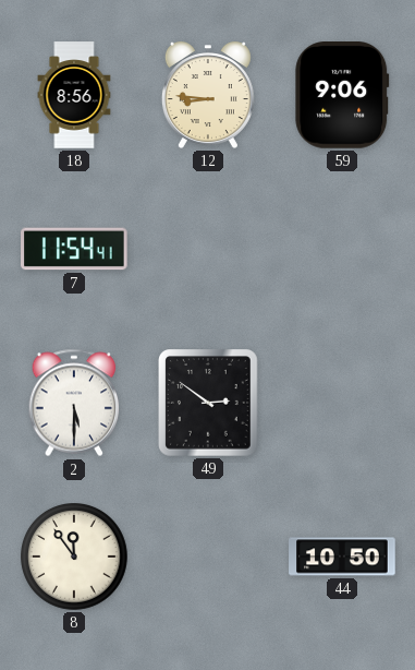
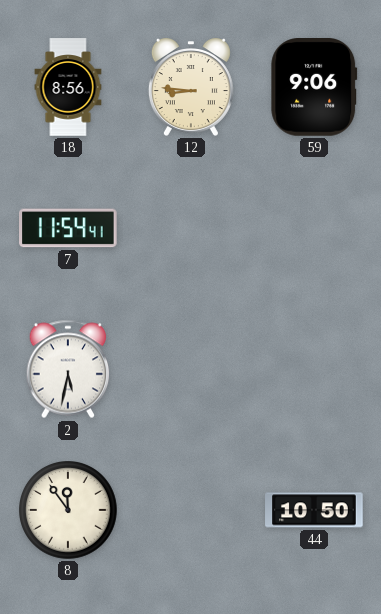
2: 5:30 -> 5:32 (68, 369)
49: 2:51 -> none (209, 404)
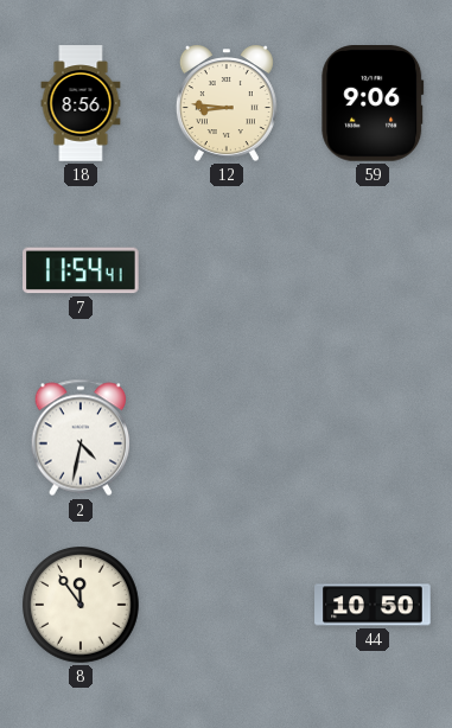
2: 5:32 -> 4:32 (81, 438)
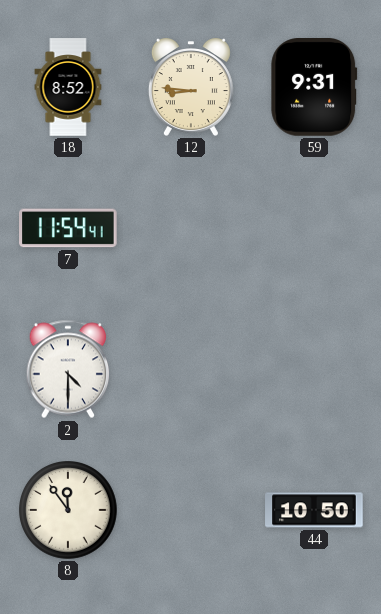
18: 8:56 -> 8:52 (68, 87)
59: 9:06 -> 9:31 (314, 88)
2: 4:32 -> 4:30 (68, 369)
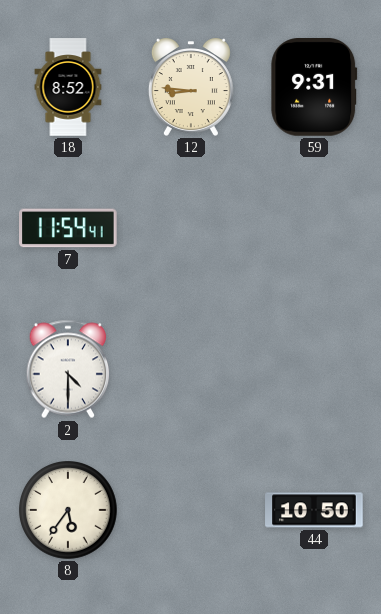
8: 11:54 -> 5:36 (69, 511)
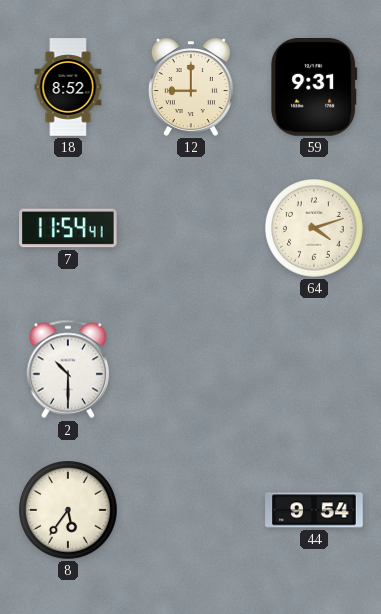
12: 8:46 -> 9:00 (191, 87)
64: none -> 4:12 (315, 229)
2: 4:30 -> 10:30 (68, 369)
44: 10:50 -> 9:54 (314, 510)
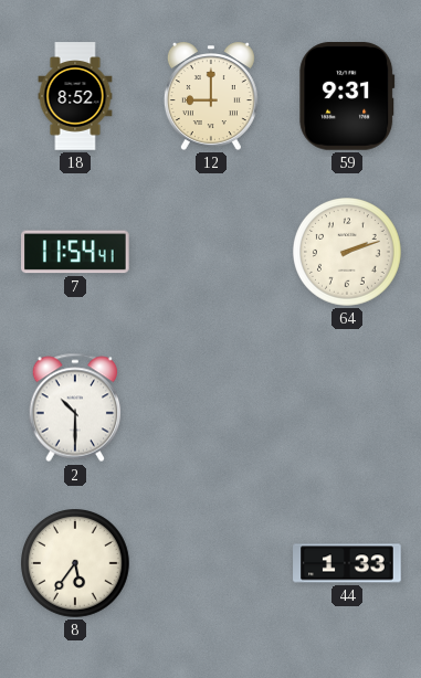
64: 4:12 -> 2:12 (348, 253)
44: 9:54 -> 1:33 (347, 563)
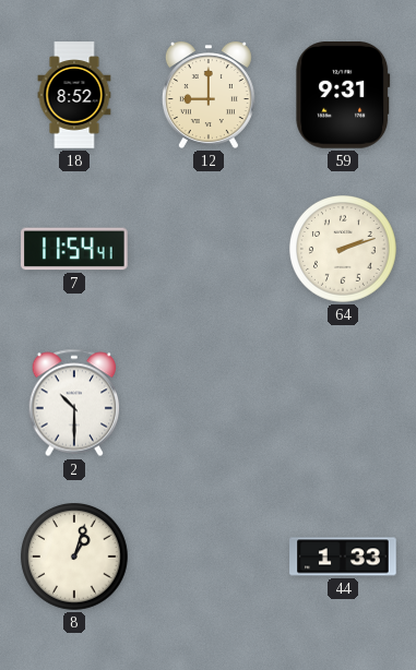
8: 5:36 -> 1:03 (75, 558)
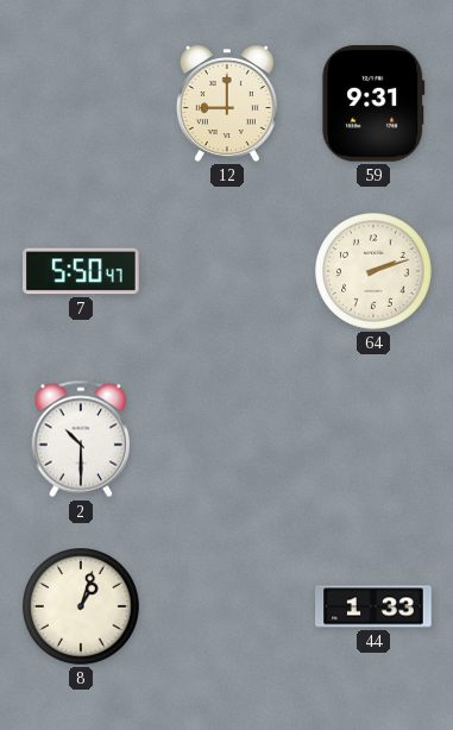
18: 8:52 -> none (74, 95)
7: 11:54 -> 5:50 (82, 271)
